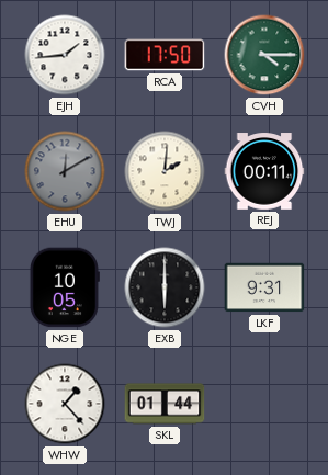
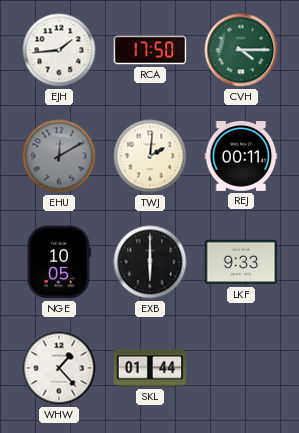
LKF: 9:31 -> 9:33 (241, 262)
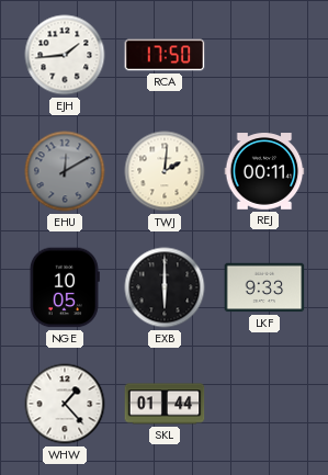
CVH: 4:15 -> none (241, 50)
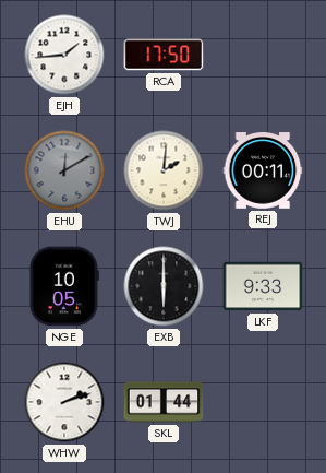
WHW: 1:23 -> 2:12 (64, 402)
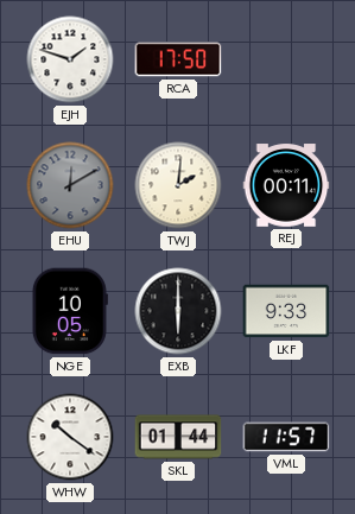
EJH: 1:44 -> 1:48 (70, 59)
WHW: 2:12 -> 10:21 (70, 437)
VML: none -> 11:57 (286, 437)
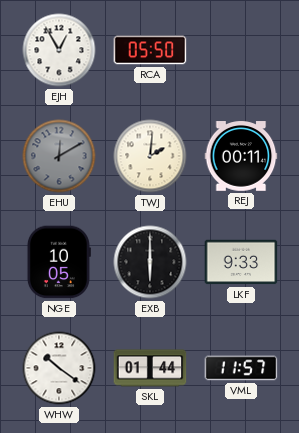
EJH: 1:48 -> 12:55 (59, 50)
RCA: 17:50 -> 05:50 (150, 50)
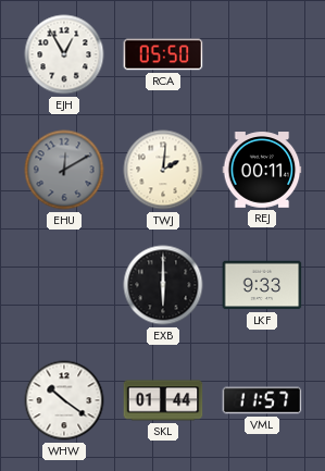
NGE: 10:05 -> none (58, 262)
